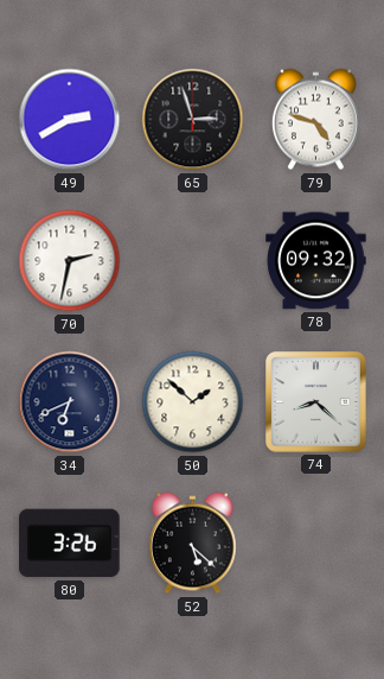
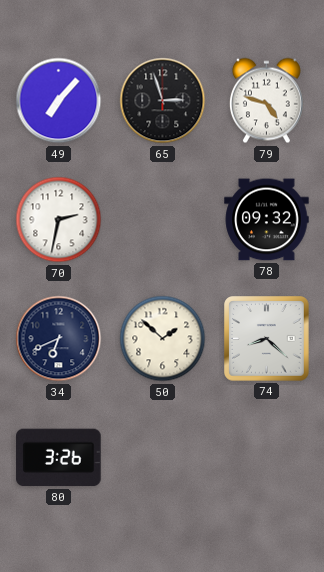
49: 2:40 -> 7:07 (59, 101)
52: 5:22 -> none (192, 544)
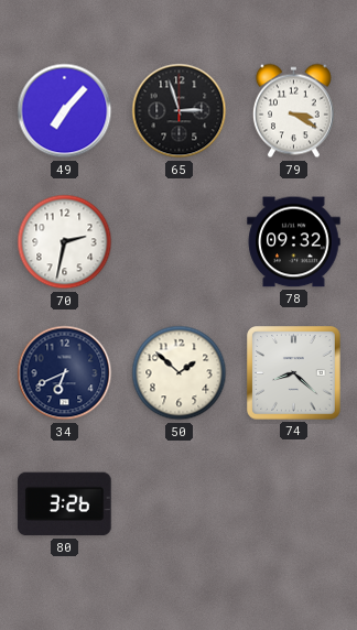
79: 4:48 -> 3:20 (293, 111)
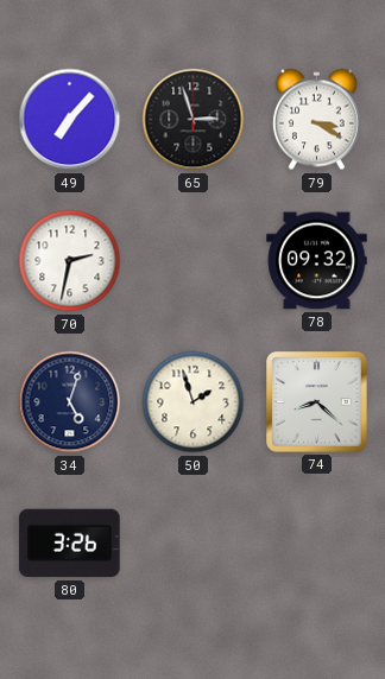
34: 6:41 -> 5:03 (70, 402)
50: 1:52 -> 1:57 (194, 402)
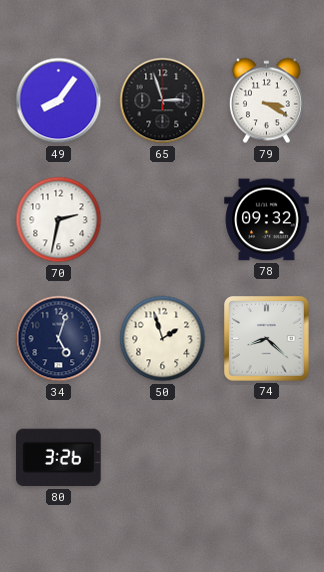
49: 7:07 -> 8:06 (59, 101)
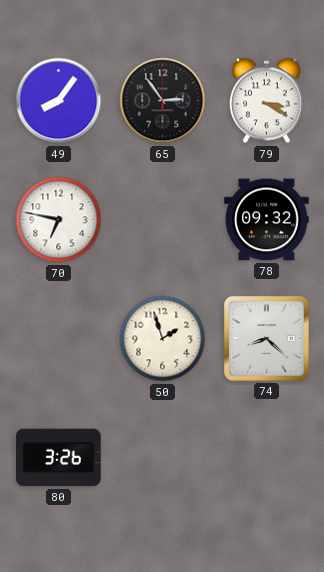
65: 2:57 -> 2:54 (163, 101)
70: 2:32 -> 6:47 (59, 220)
34: 5:03 -> none (59, 339)
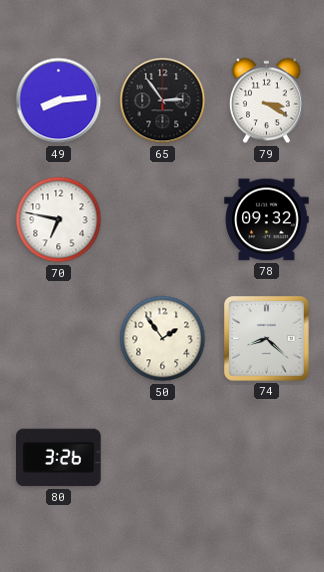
49: 8:06 -> 8:14 (59, 101)
50: 1:57 -> 1:54 (163, 339)
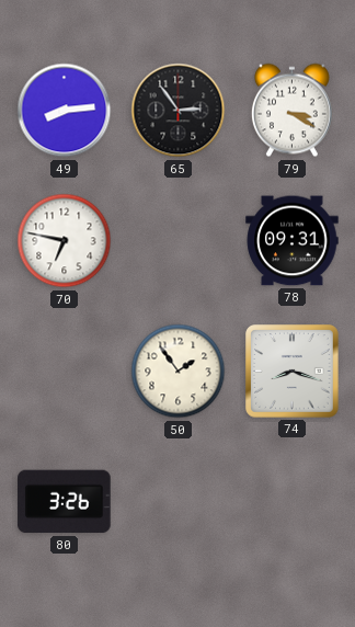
78: 09:32 -> 09:31 (293, 241)
74: 8:22 -> 8:18 (293, 372)
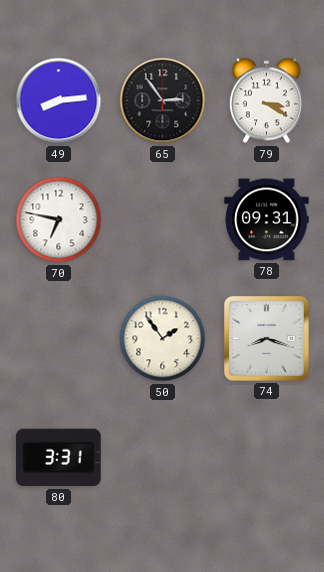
80: 3:26 -> 3:31 (59, 458)
